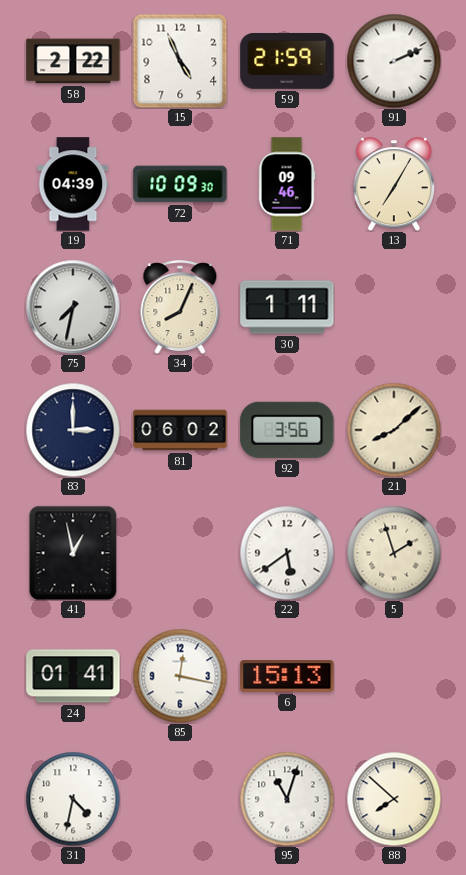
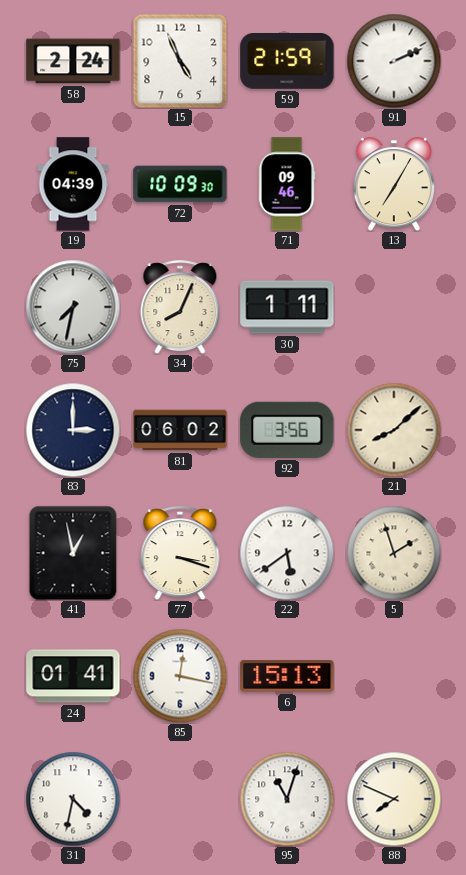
58: 2:22 -> 2:24 (73, 61)
77: none -> 3:18 (180, 553)
88: 7:52 -> 7:49 (394, 799)
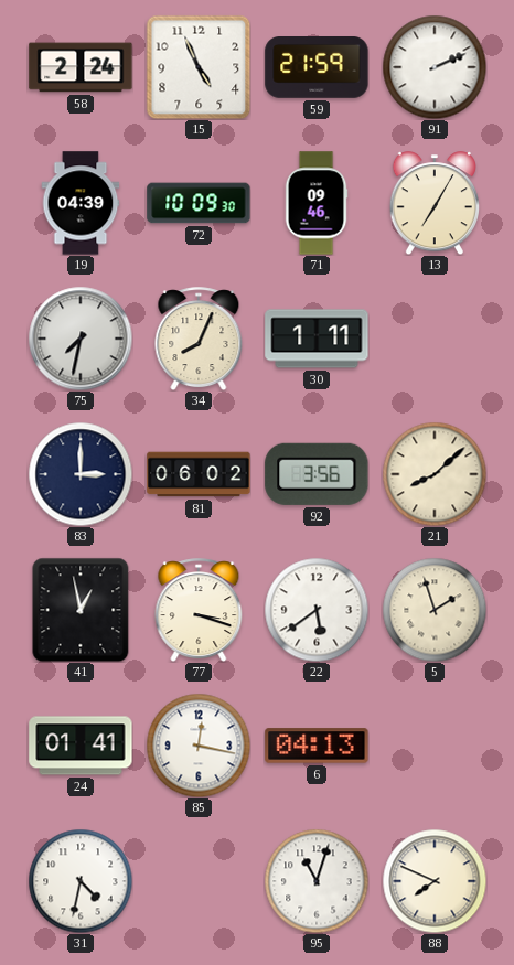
6: 15:13 -> 04:13 (317, 746)
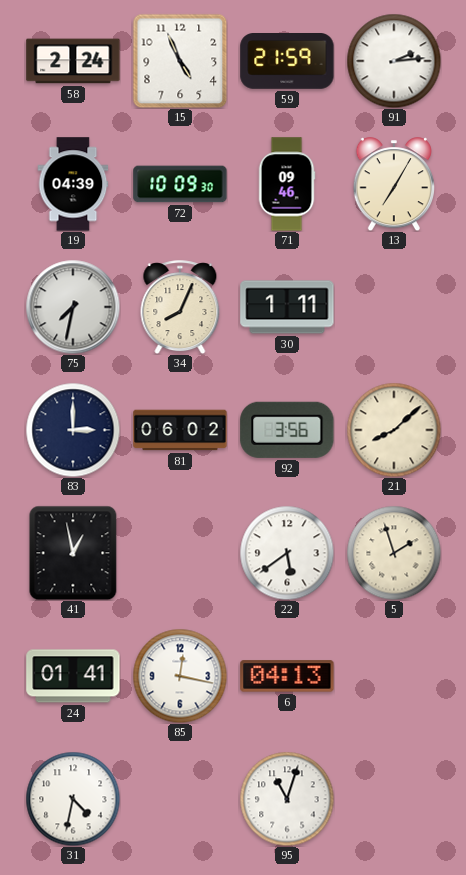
91: 2:11 -> 2:14 (394, 61)
77: 3:18 -> none (199, 610)
88: 7:49 -> none (435, 881)
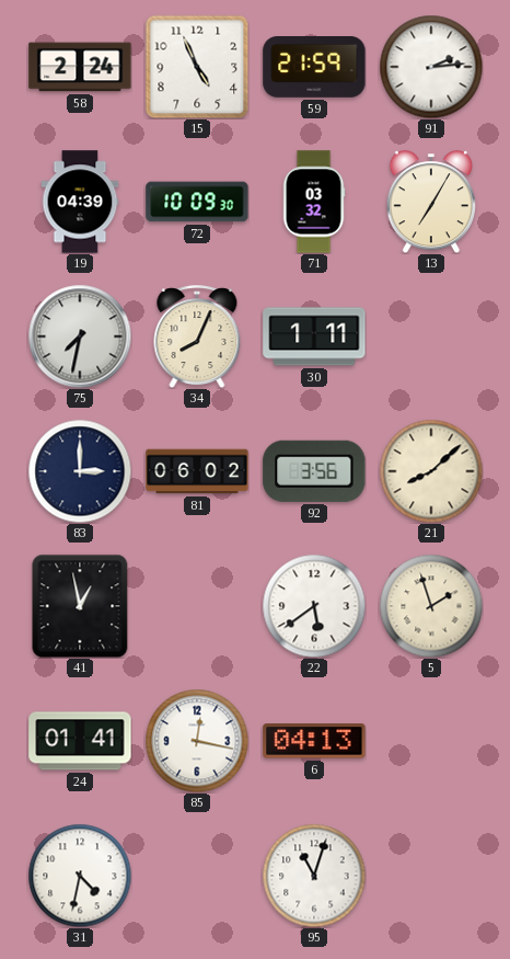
71: 09:46 -> 03:32 (314, 202)
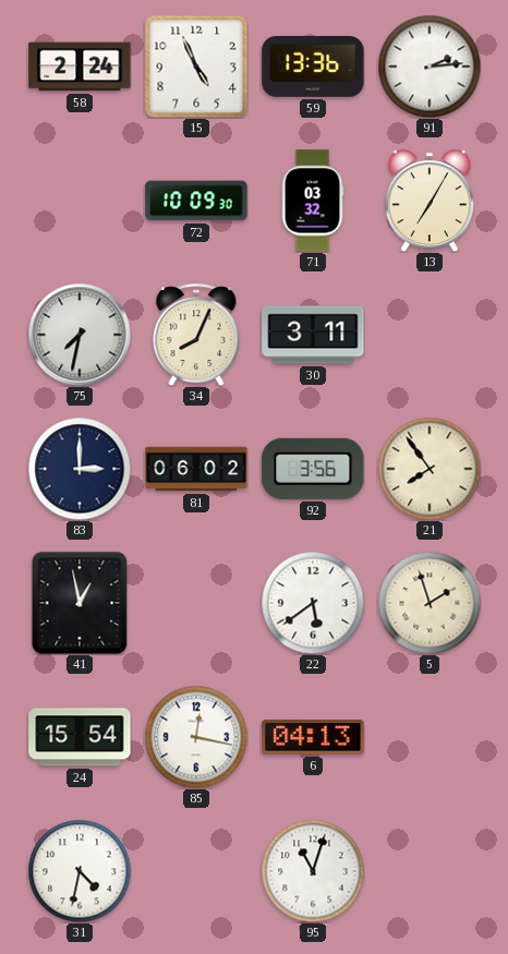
59: 21:59 -> 13:36 (313, 68)
19: 04:39 -> none (80, 202)
30: 1:11 -> 3:11 (313, 335)
21: 8:08 -> 7:54 (430, 469)
24: 01:41 -> 15:54 (80, 737)
